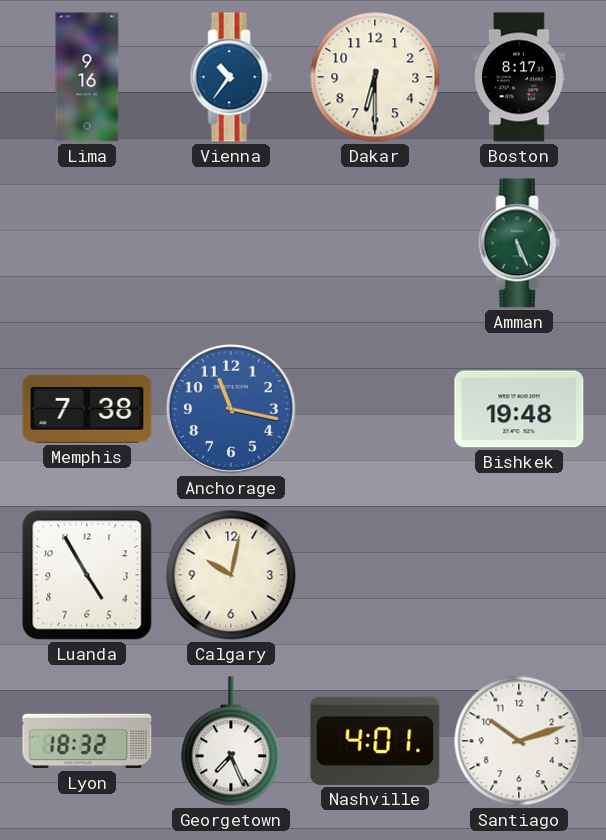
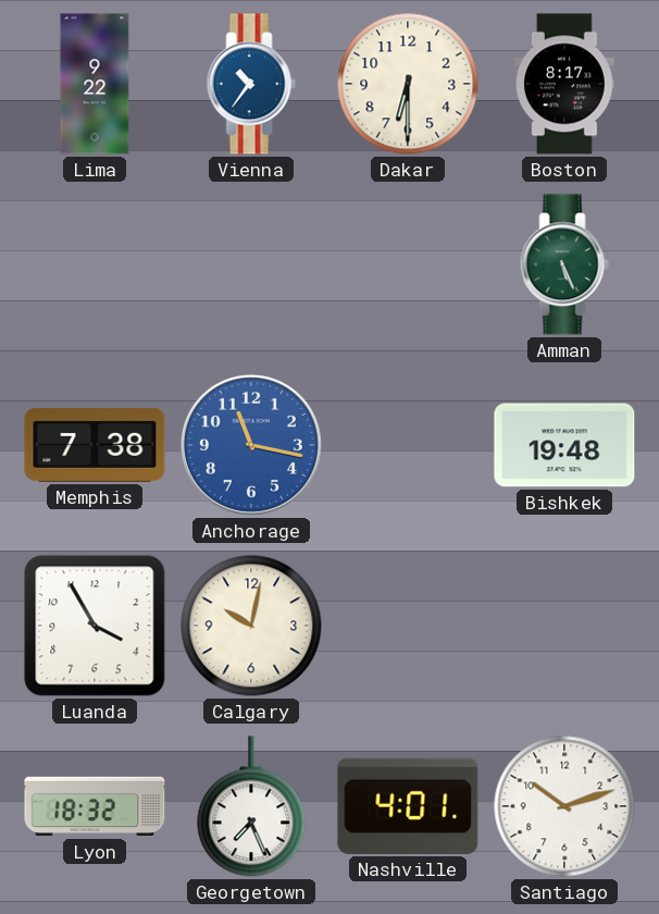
Lima: 9:16 -> 9:22 (95, 84)
Luanda: 4:55 -> 3:55 (95, 626)
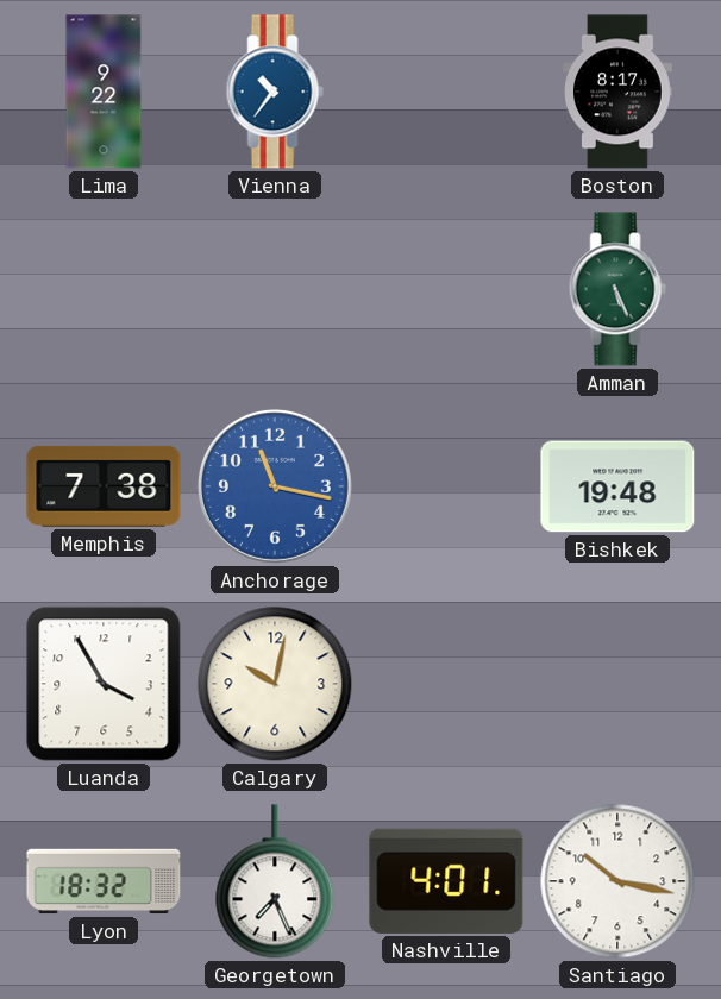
Dakar: 6:30 -> none (408, 84)
Santiago: 10:12 -> 10:17 (617, 881)
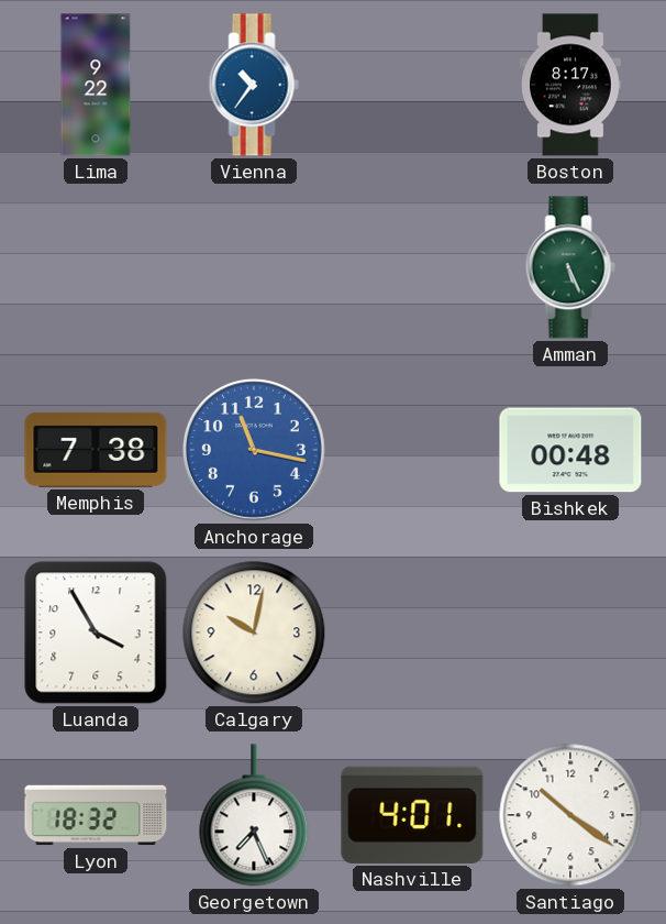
Bishkek: 19:48 -> 00:48 (570, 450)
Santiago: 10:17 -> 10:21 (570, 815)
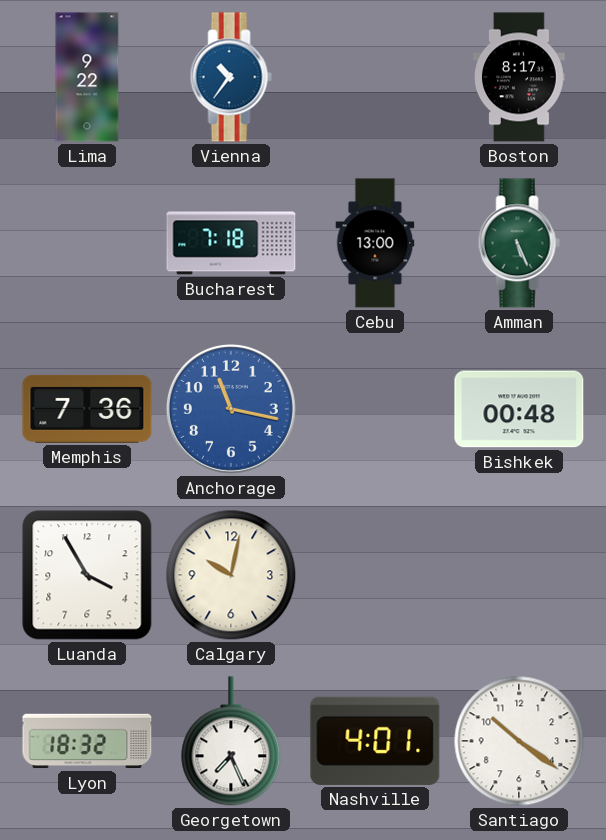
Bucharest: none -> 7:18 (231, 243)
Cebu: none -> 13:00 (375, 243)
Memphis: 7:38 -> 7:36 (87, 409)
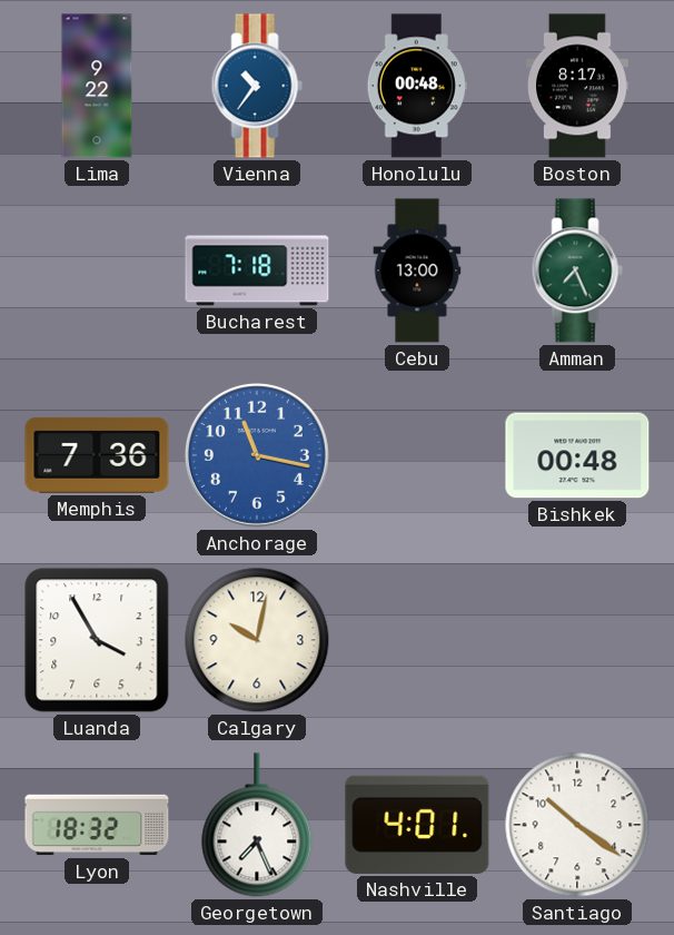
Honolulu: none -> 00:48 (417, 86)
Amman: 5:26 -> 7:26 (577, 270)
